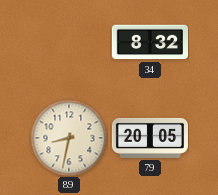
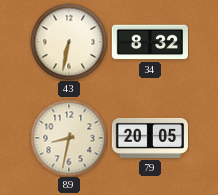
43: none -> 6:32 (69, 42)
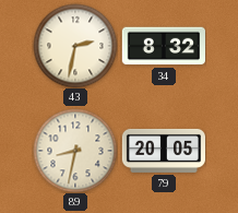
43: 6:32 -> 2:32 (75, 46)
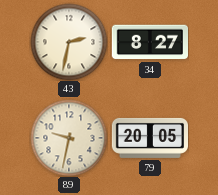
34: 8:32 -> 8:27 (149, 42)
89: 8:32 -> 9:32 (69, 138)
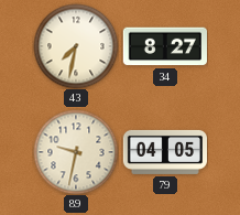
43: 2:32 -> 7:32 (76, 46)
79: 20:05 -> 04:05 (164, 152)
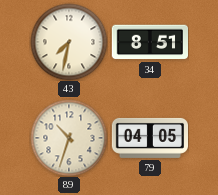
34: 8:27 -> 8:51 (149, 42)
89: 9:32 -> 10:33 (69, 138)
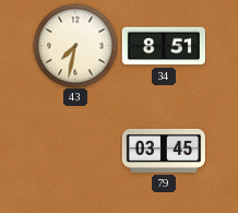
89: 10:33 -> none (69, 138)
79: 04:05 -> 03:45 (163, 151)
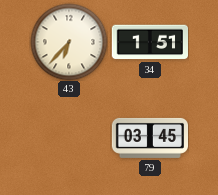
43: 7:32 -> 6:37 (69, 42)
34: 8:51 -> 1:51 (149, 42)
